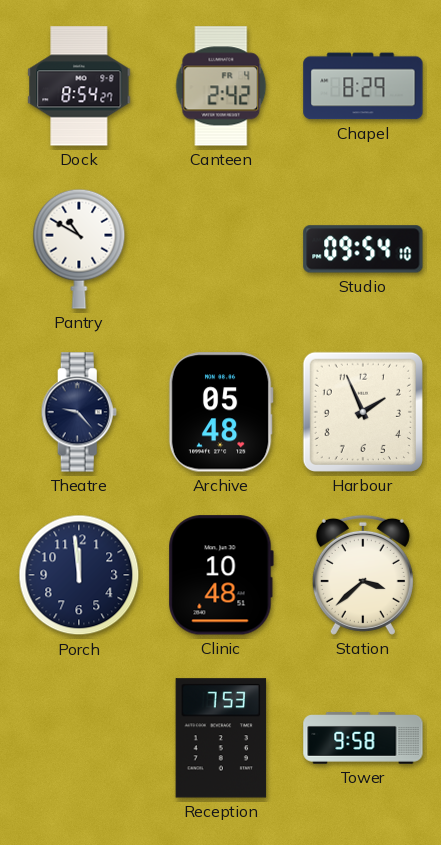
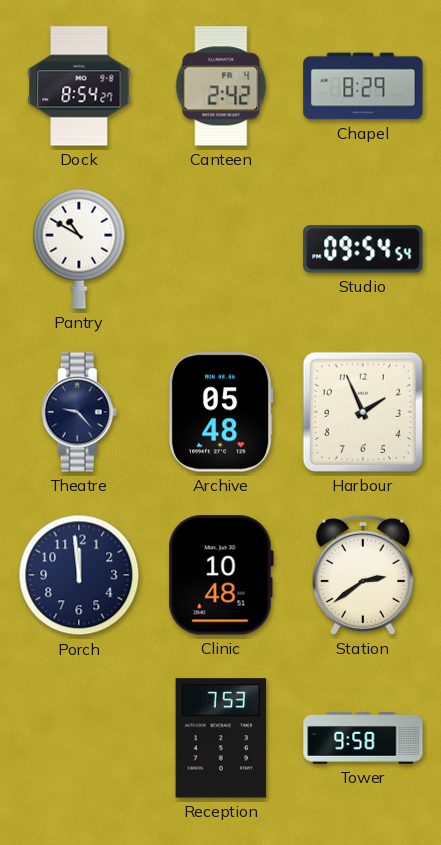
Studio: 09:54:10 -> 09:54:54 (363, 249)
Station: 3:38 -> 2:39 (363, 575)
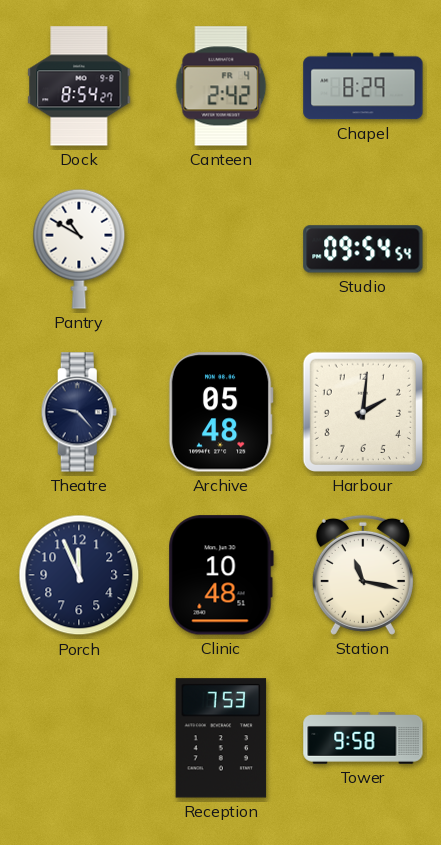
Harbour: 1:56 -> 2:01 (363, 412)
Porch: 11:59 -> 11:56 (79, 575)
Station: 2:39 -> 11:17 (363, 575)
